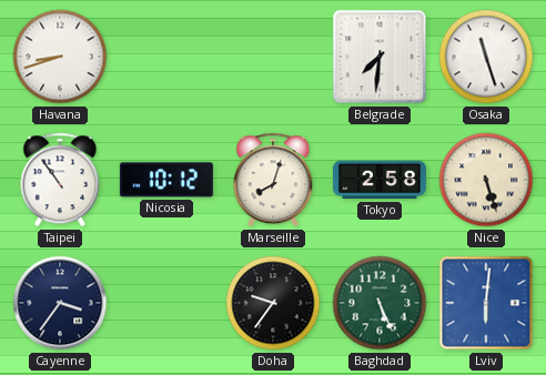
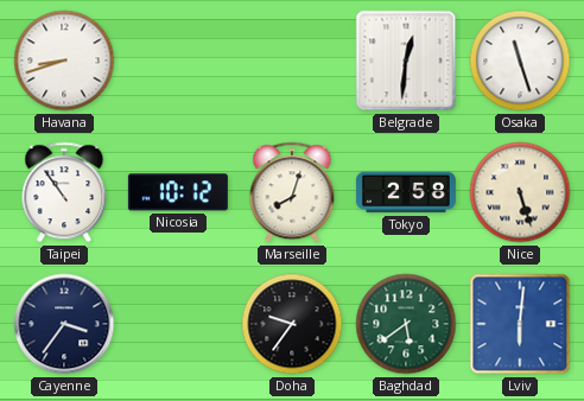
Belgrade: 7:31 -> 12:31 (406, 61)
Baghdad: 5:26 -> 5:39 (406, 324)
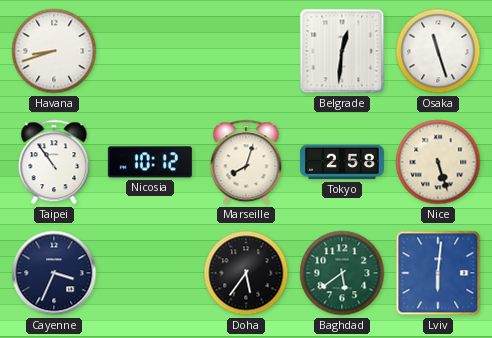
Cayenne: 3:36 -> 3:34 (54, 273)
Doha: 9:36 -> 5:36 (246, 273)
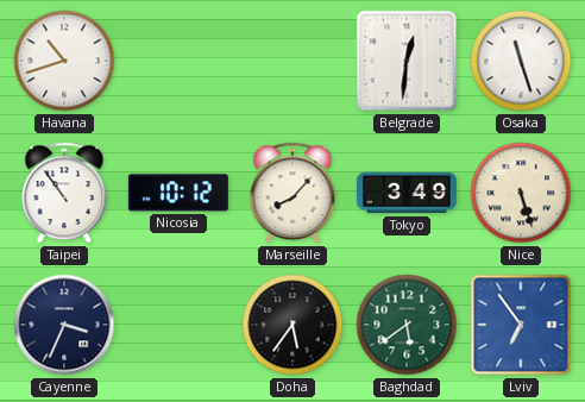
Havana: 8:42 -> 10:42 (64, 61)
Marseille: 8:03 -> 8:07 (292, 193)
Tokyo: 2:58 -> 3:49 (407, 193)
Lviv: 6:01 -> 6:54 (521, 325)
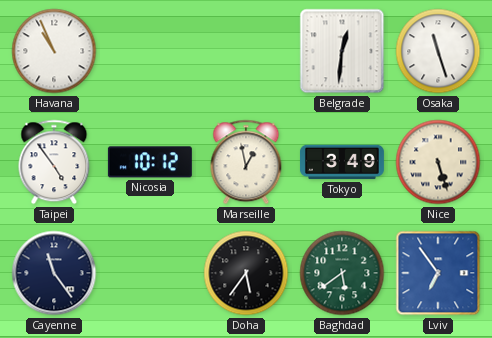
Havana: 10:42 -> 10:56 (54, 51)
Taipei: 10:54 -> 4:54 (54, 162)
Marseille: 8:07 -> 12:58 (246, 162)
Cayenne: 3:34 -> 11:24 (54, 273)
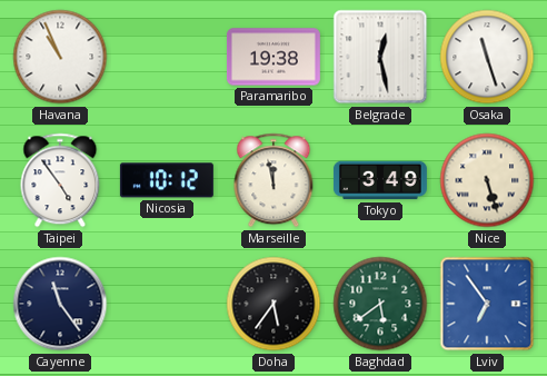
Paramaribo: none -> 19:38 (273, 57)
Belgrade: 12:31 -> 12:28 (380, 57)
Marseille: 12:58 -> 11:58 (273, 180)
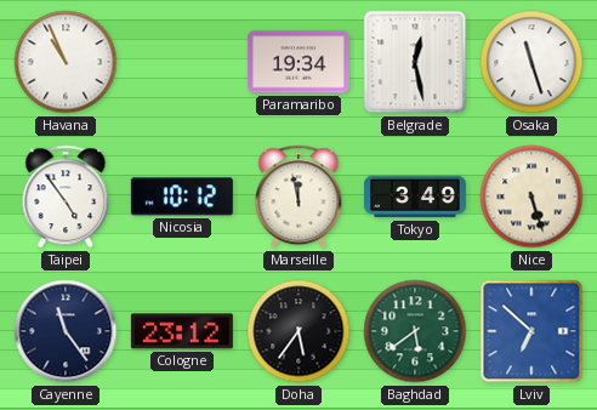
Paramaribo: 19:38 -> 19:34 (298, 62)
Cologne: none -> 23:12 (182, 331)
Lviv: 6:54 -> 6:52 (531, 331)
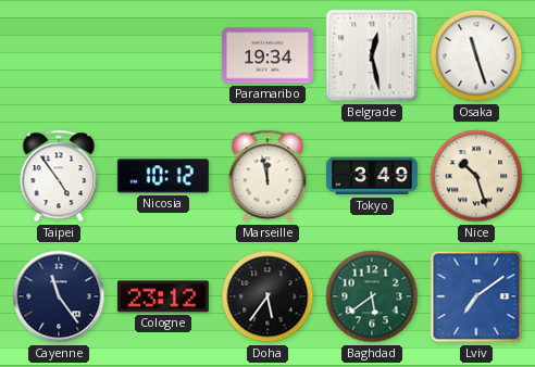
Havana: 10:56 -> none (66, 62)
Nice: 5:27 -> 10:27 (476, 176)
Lviv: 6:52 -> 7:09 (476, 296)
